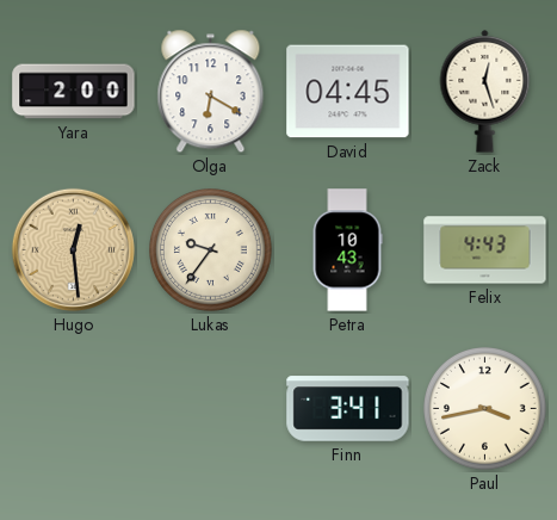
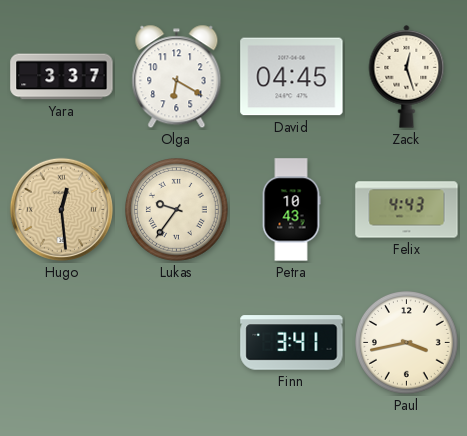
Yara: 2:00 -> 3:37 (62, 77)
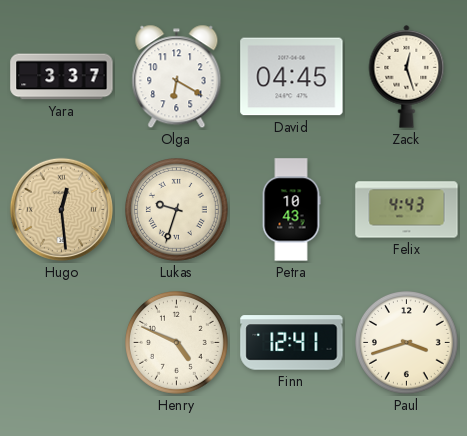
Lukas: 9:36 -> 9:33 (177, 210)
Henry: none -> 4:49 (177, 343)
Finn: 3:41 -> 12:41 (292, 343)
Paul: 3:43 -> 3:42 (407, 343)
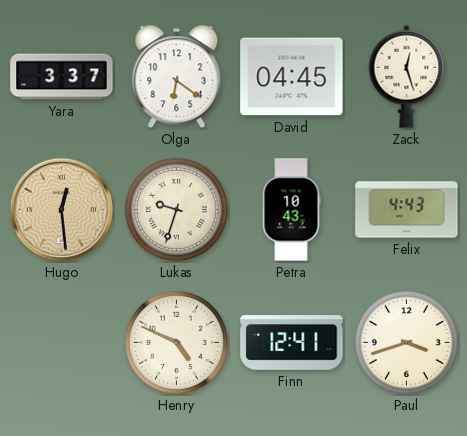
Olga: 6:20 -> 6:21 (177, 77)
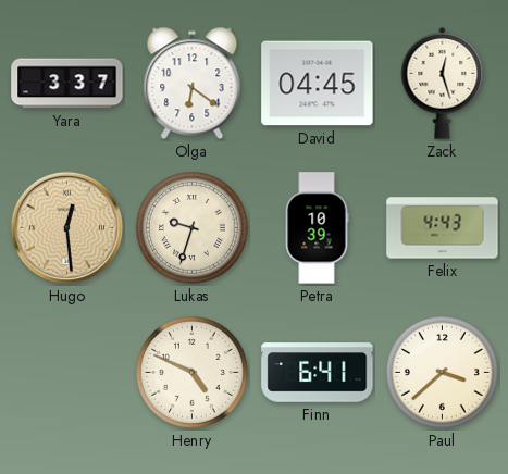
Petra: 10:43 -> 10:39 (317, 228)
Finn: 12:41 -> 6:41 (318, 373)
Paul: 3:42 -> 3:38 (443, 373)
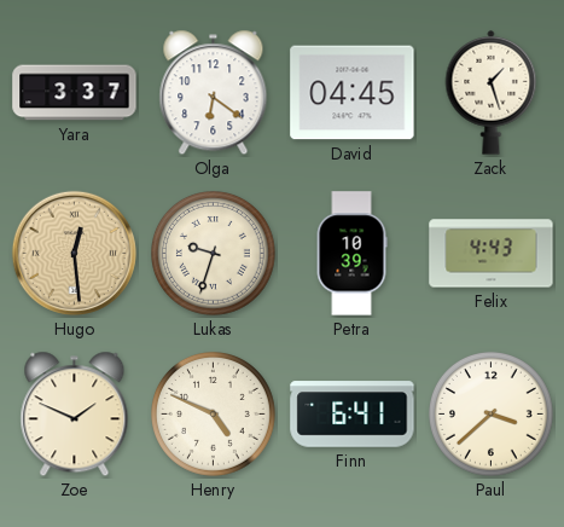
Zack: 12:27 -> 1:27 (492, 92)
Zoe: none -> 1:49 (75, 415)
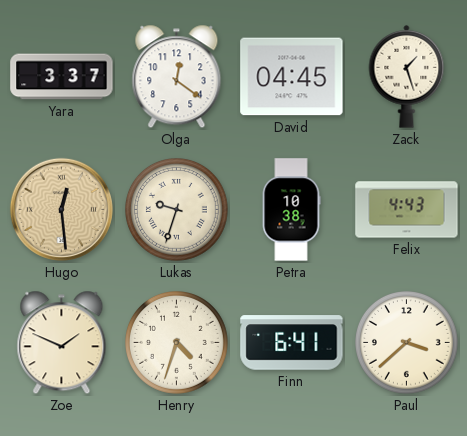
Olga: 6:21 -> 12:21 (177, 77)
Petra: 10:39 -> 10:38 (291, 210)
Henry: 4:49 -> 4:33 (177, 343)
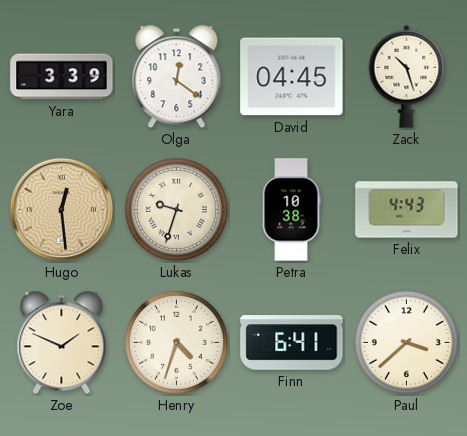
Yara: 3:37 -> 3:39 (62, 77)
Zack: 1:27 -> 10:27 (407, 76)
